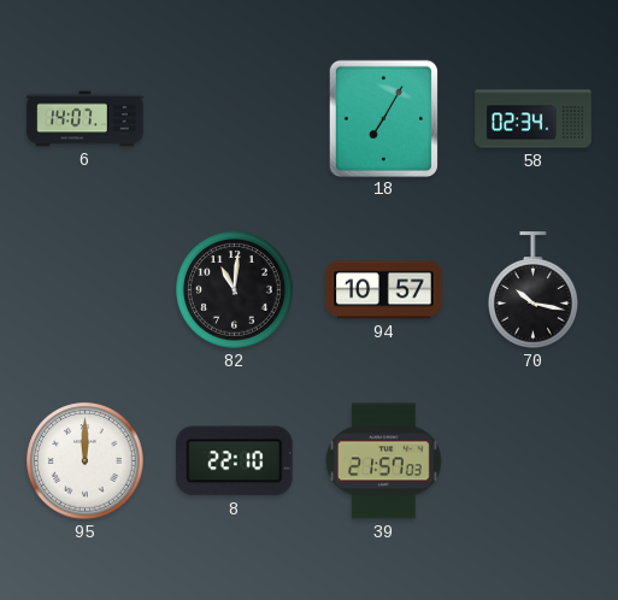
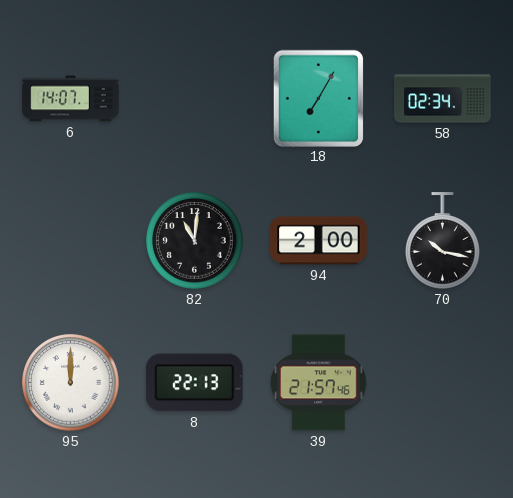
94: 10:57 -> 2:00 (319, 241)
8: 22:10 -> 22:13 (195, 383)
39: 21:57:03 -> 21:57:46 (319, 383)
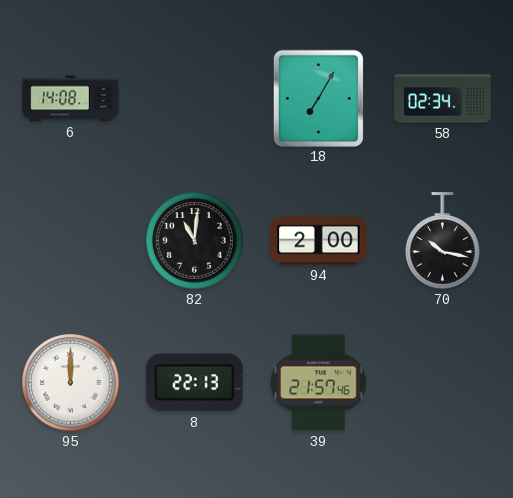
6: 14:07 -> 14:08 (71, 99)
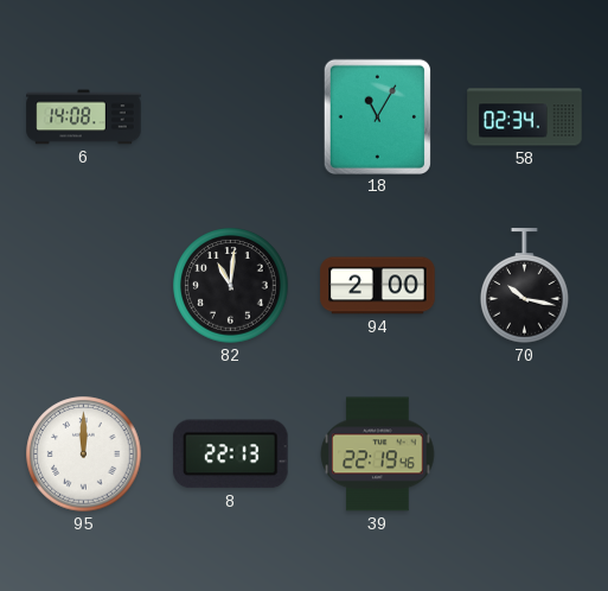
18: 7:05 -> 11:05 (377, 116)
39: 21:57 -> 22:19 (378, 455)
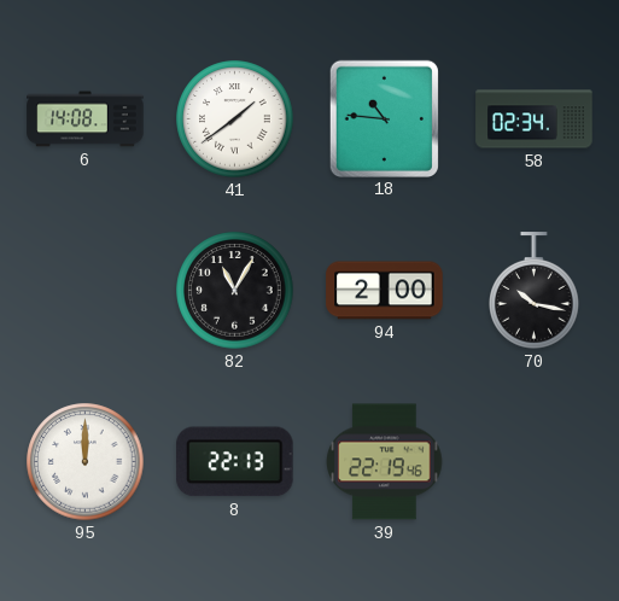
41: none -> 1:39 (235, 119)
18: 11:05 -> 10:46 (384, 118)
82: 11:01 -> 11:05 (235, 291)
